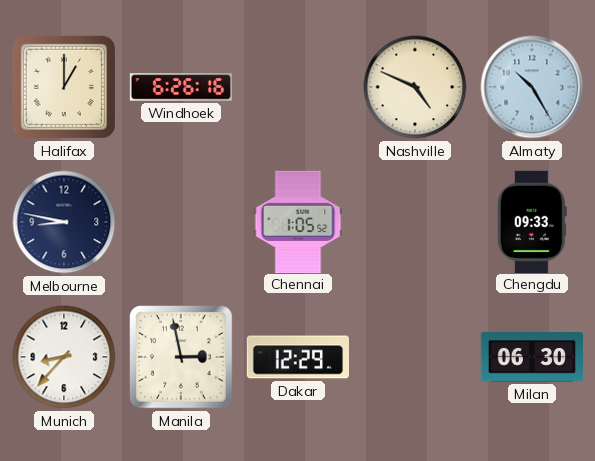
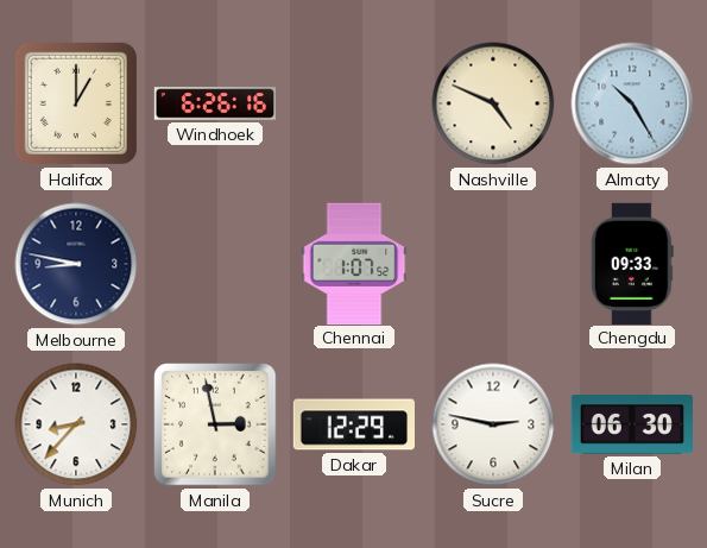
Chennai: 1:05 -> 1:07 (354, 263)
Sucre: none -> 2:47 (493, 424)
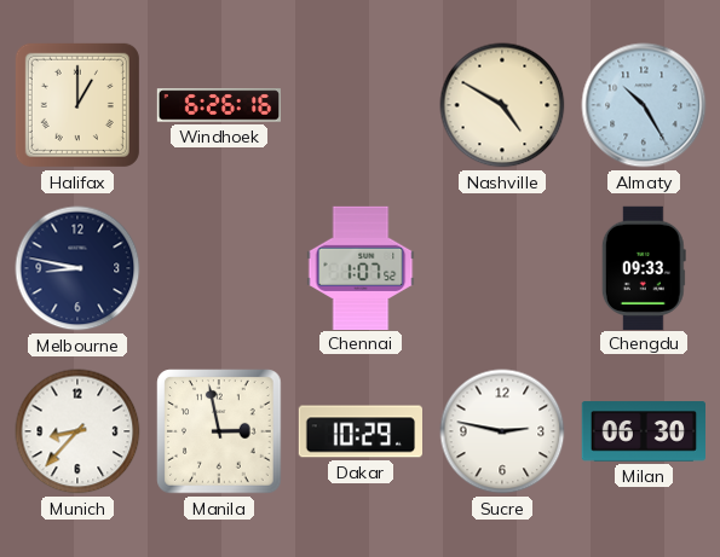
Nashville: 4:49 -> 4:50 (502, 105)
Dakar: 12:29 -> 10:29 (359, 431)
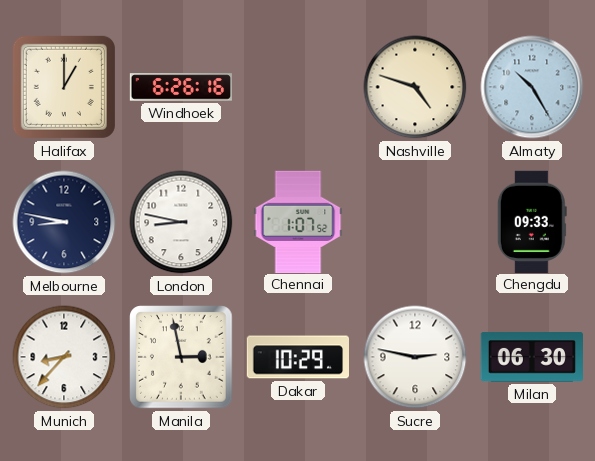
Nashville: 4:50 -> 4:48 (415, 87)
London: none -> 8:47 (181, 222)
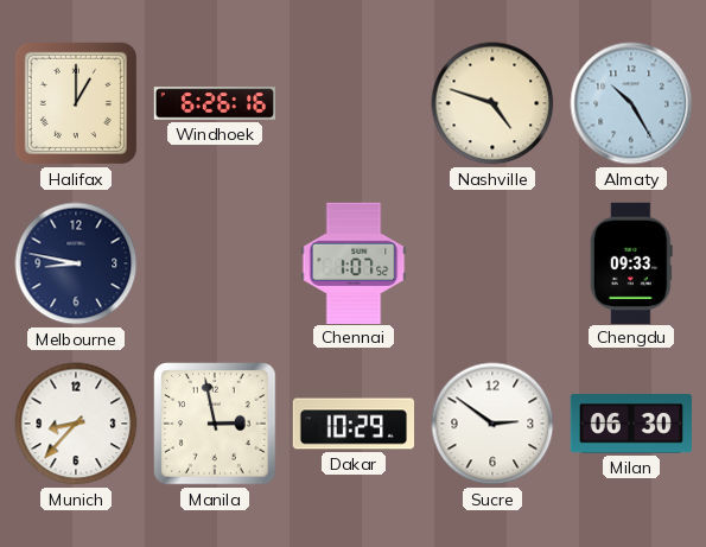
London: 8:47 -> none (181, 222)
Sucre: 2:47 -> 2:51 (492, 424)
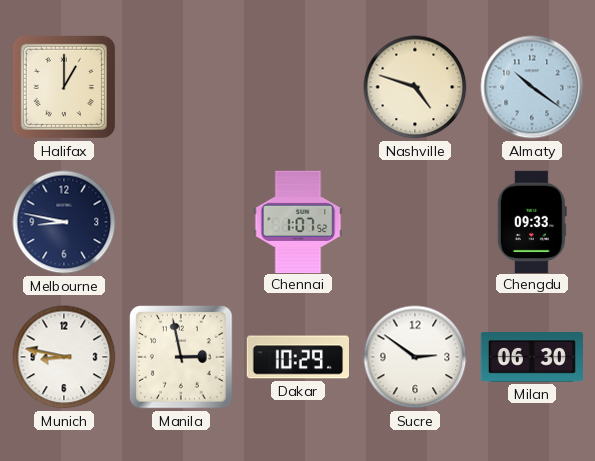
Windhoek: 6:26 -> none (214, 103)
Almaty: 10:25 -> 10:21 (532, 87)
Munich: 8:37 -> 8:47 (64, 357)
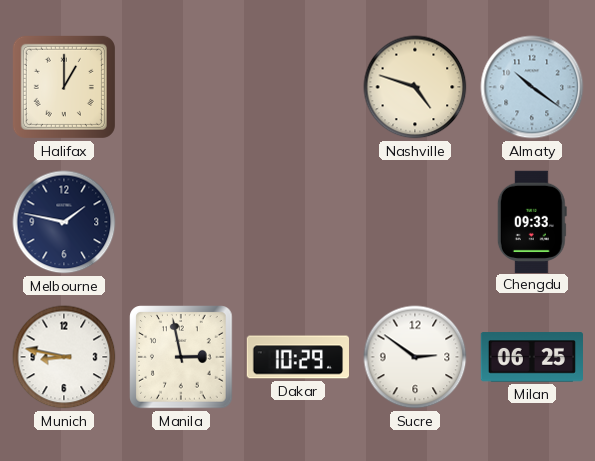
Melbourne: 8:47 -> 1:47 (64, 222)
Chennai: 1:07 -> none (298, 221)
Milan: 06:30 -> 06:25 (531, 357)
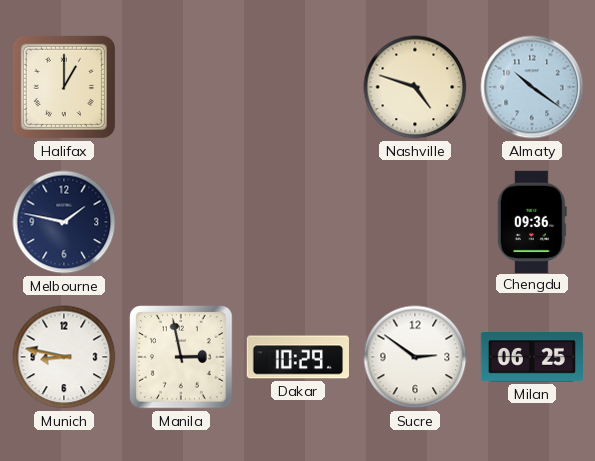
Chengdu: 09:33 -> 09:36 (532, 221)
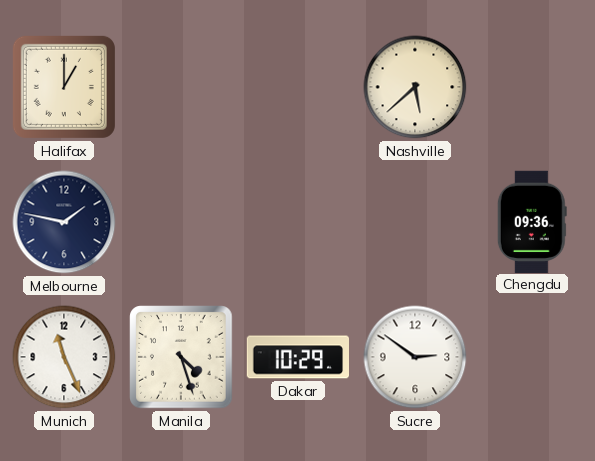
Nashville: 4:48 -> 5:38 (415, 87)
Almaty: 10:21 -> none (532, 87)
Munich: 8:47 -> 11:26 (64, 357)
Manila: 2:58 -> 4:27 (181, 357)
Milan: 06:25 -> none (531, 357)
